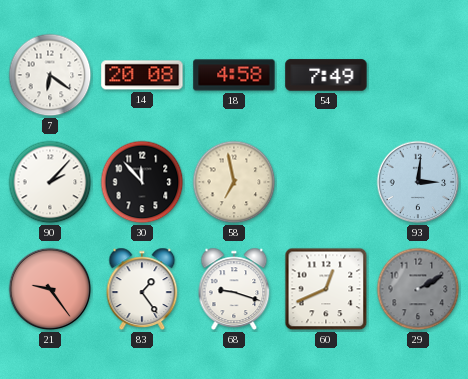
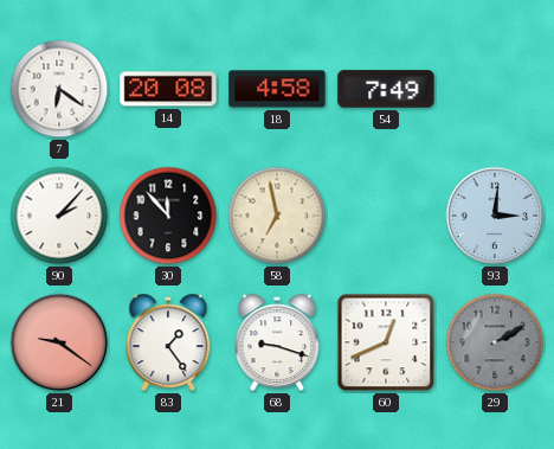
21: 9:24 -> 9:21 (59, 342)
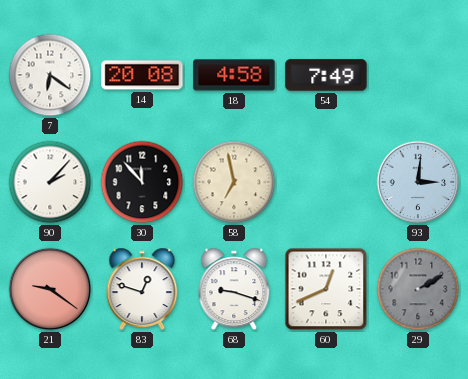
83: 1:24 -> 12:48 (142, 289)
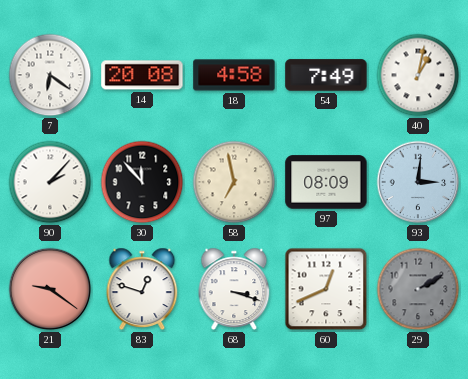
40: none -> 1:02 (418, 75)
97: none -> 08:09 (326, 182)
68: 9:18 -> 3:18 (234, 289)
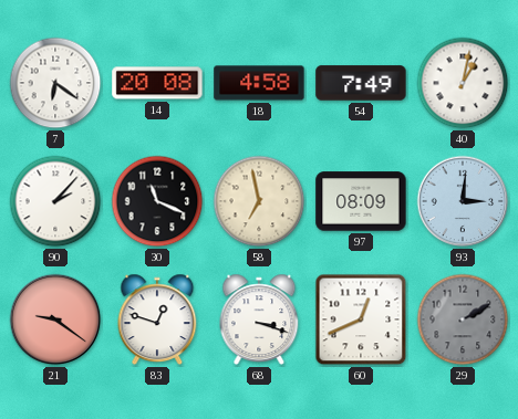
30: 11:53 -> 11:19 (157, 201)
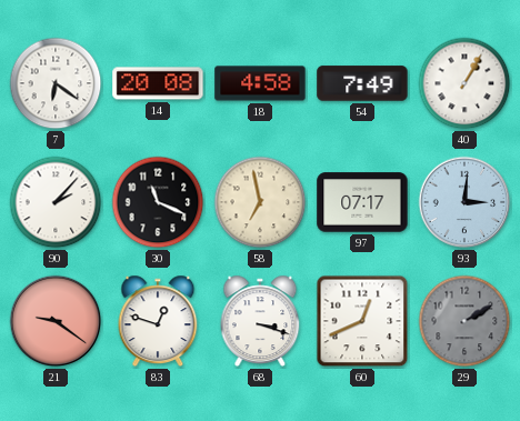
40: 1:02 -> 1:05 (464, 83)
97: 08:09 -> 07:17 (362, 202)
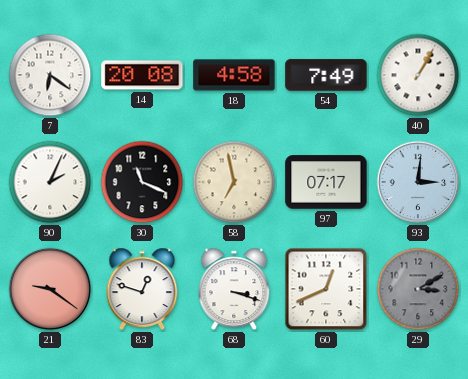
90: 2:07 -> 2:04 (50, 182)
29: 2:10 -> 3:10 (418, 289)
